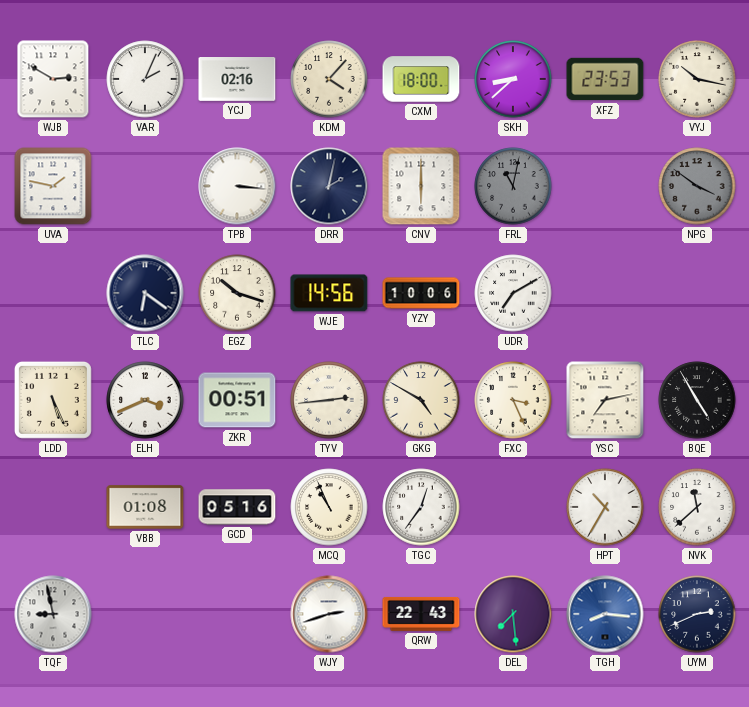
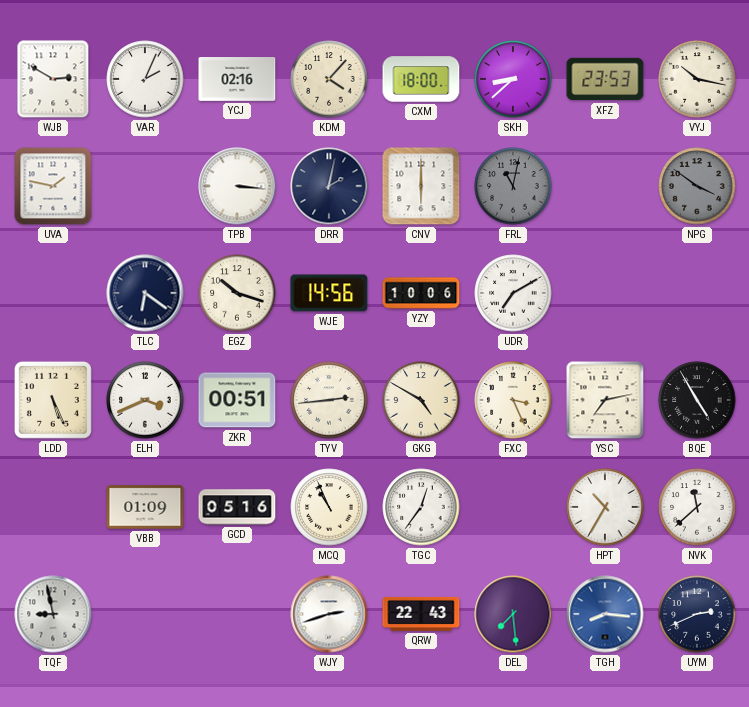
VBB: 01:08 -> 01:09 (145, 507)
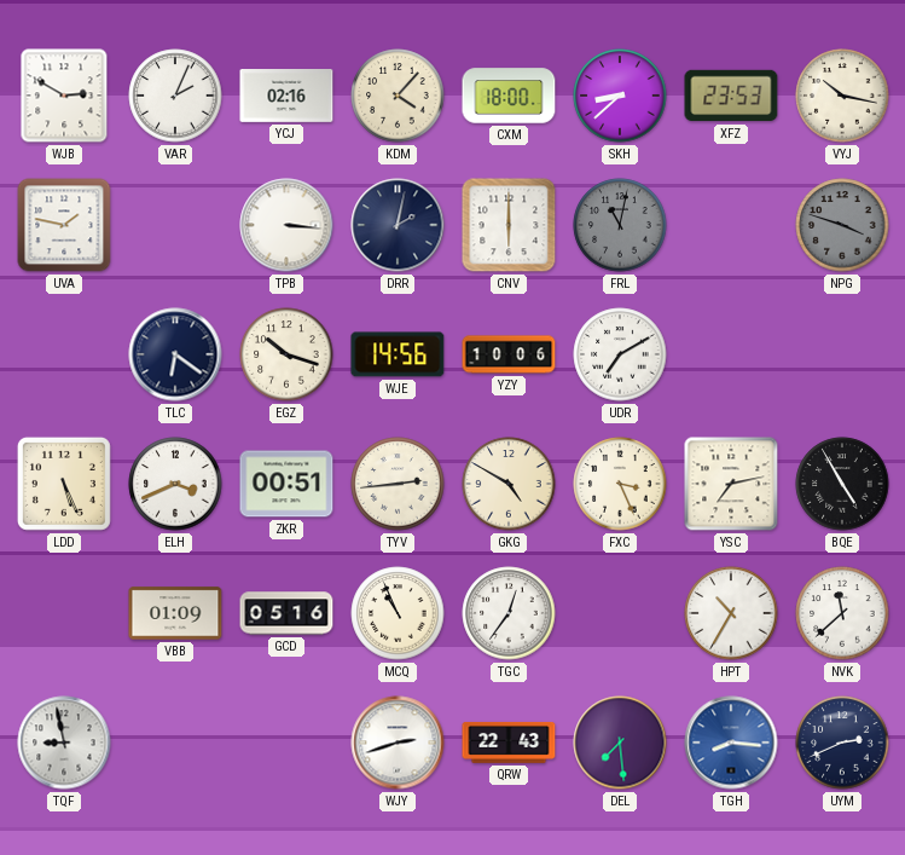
NPG: 3:51 -> 3:48 (842, 225)
